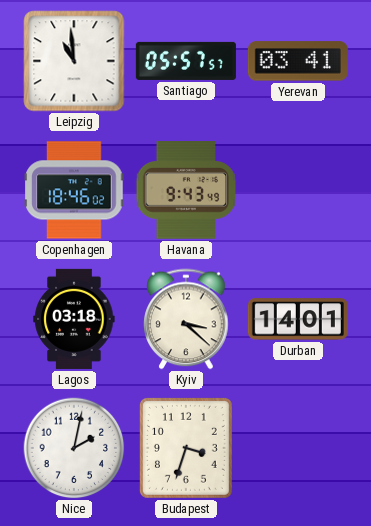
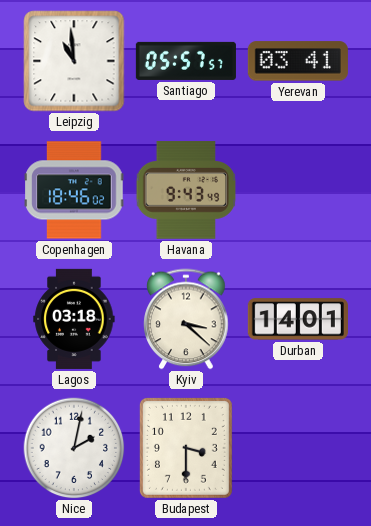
Budapest: 3:33 -> 3:30 (186, 448)
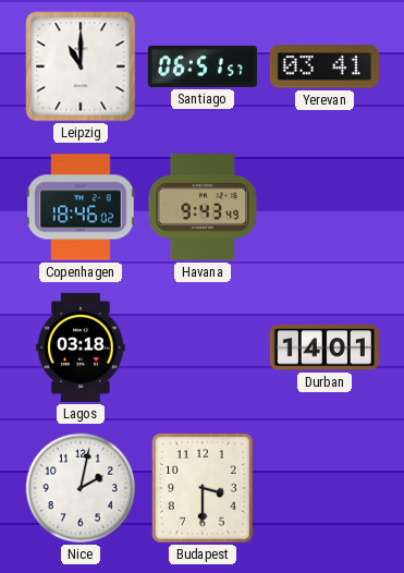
Leipzig: 10:59 -> 11:00 (81, 66)
Santiago: 05:57 -> 06:51 (203, 66)
Kyiv: 3:22 -> none (186, 319)
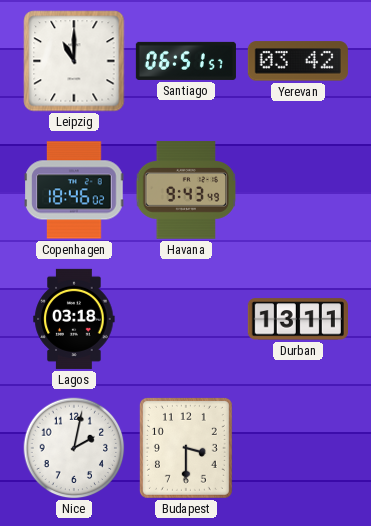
Yerevan: 03:41 -> 03:42 (298, 61)
Durban: 14:01 -> 13:11 (298, 319)
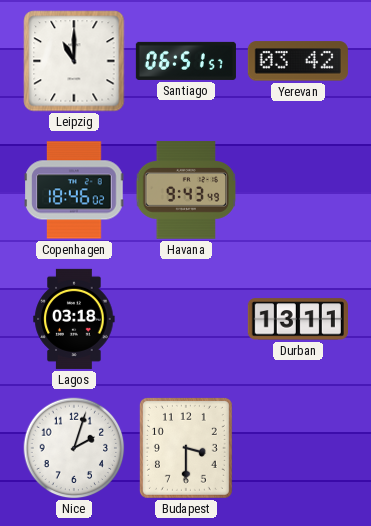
Nice: 2:02 -> 2:03 (74, 448)
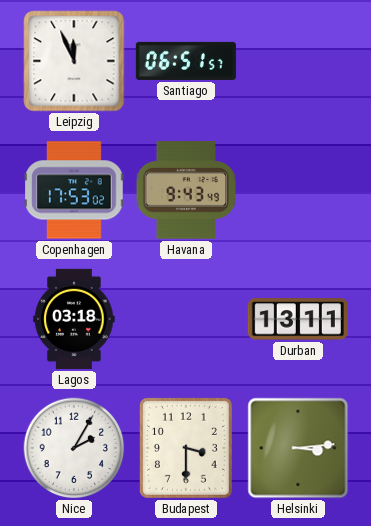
Leipzig: 11:00 -> 11:56 (74, 61)
Yerevan: 03:42 -> none (298, 61)
Copenhagen: 18:46 -> 17:53 (74, 190)
Nice: 2:03 -> 2:05 (74, 448)
Helsinki: none -> 3:14 (298, 448)
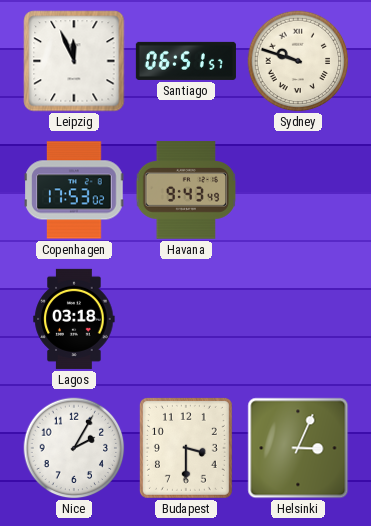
Sydney: none -> 9:48 (298, 61)
Durban: 13:11 -> none (298, 319)
Helsinki: 3:14 -> 3:04 (298, 448)
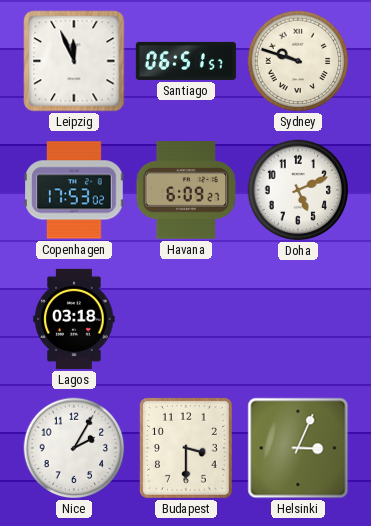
Havana: 9:43 -> 6:09 (186, 190)
Doha: none -> 5:11 (298, 190)
